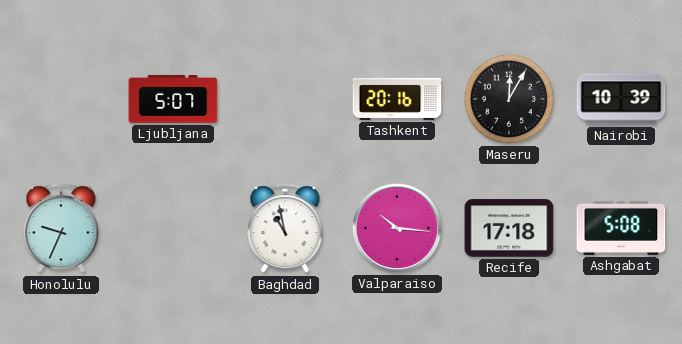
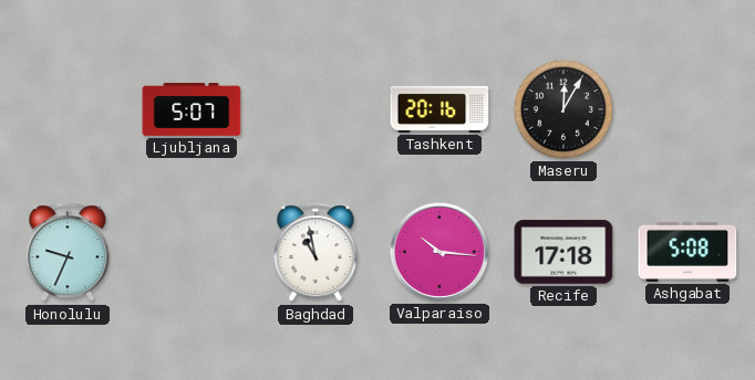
Nairobi: 10:39 -> none (621, 99)
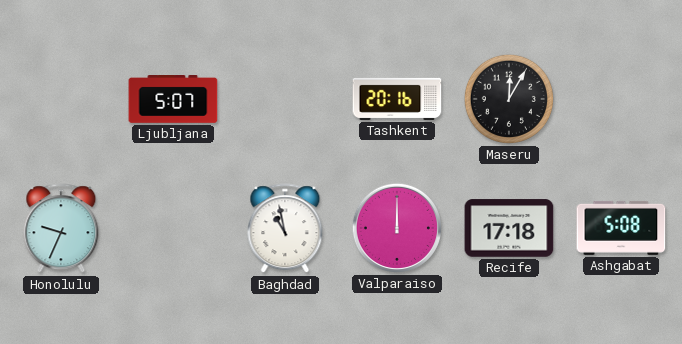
Valparaiso: 10:16 -> 12:00 (397, 228)
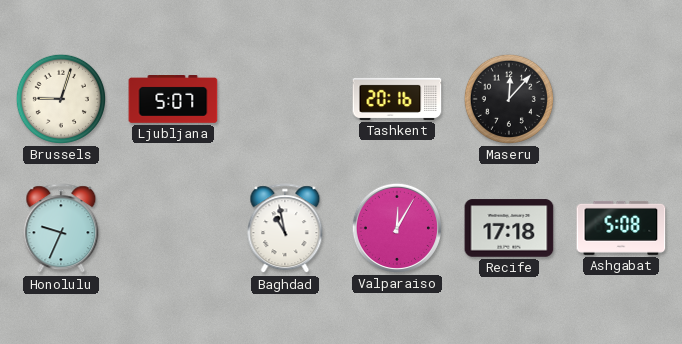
Brussels: none -> 9:03 (61, 99)
Maseru: 12:05 -> 12:07 (509, 99)
Valparaiso: 12:00 -> 12:05 (397, 228)
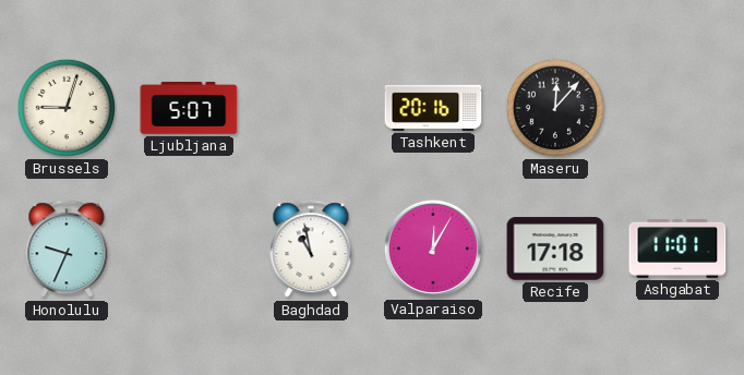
Ashgabat: 5:08 -> 11:01 (677, 249)
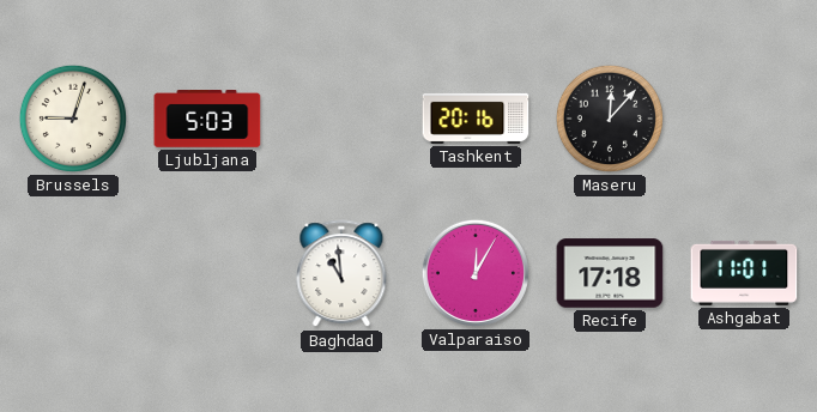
Ljubljana: 5:07 -> 5:03 (207, 120)
Honolulu: 9:34 -> none (67, 250)
Baghdad: 10:58 -> 10:59 (341, 274)
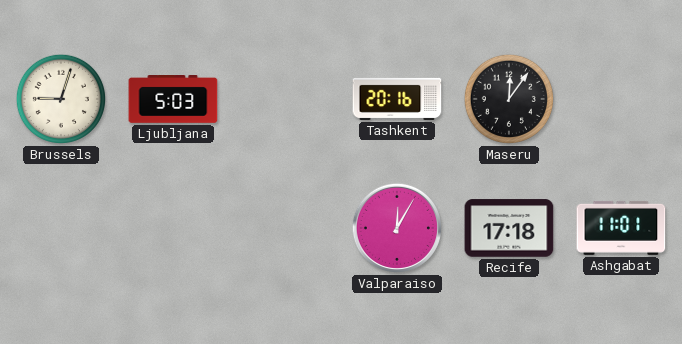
Maseru: 12:07 -> 12:06 (509, 99)
Baghdad: 10:59 -> none (341, 274)
